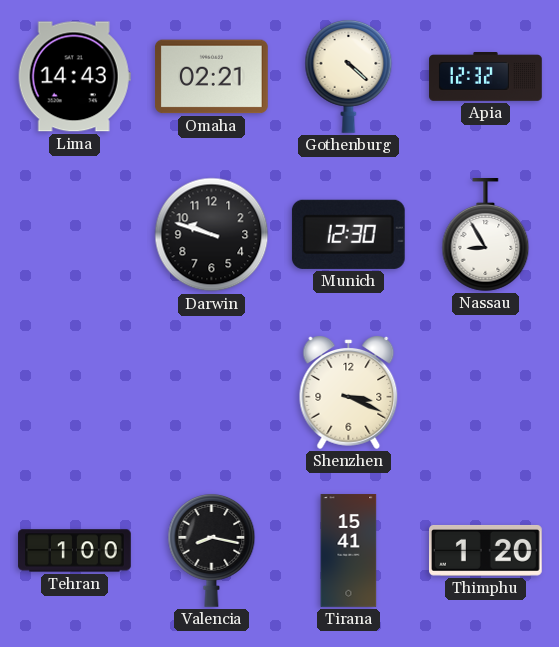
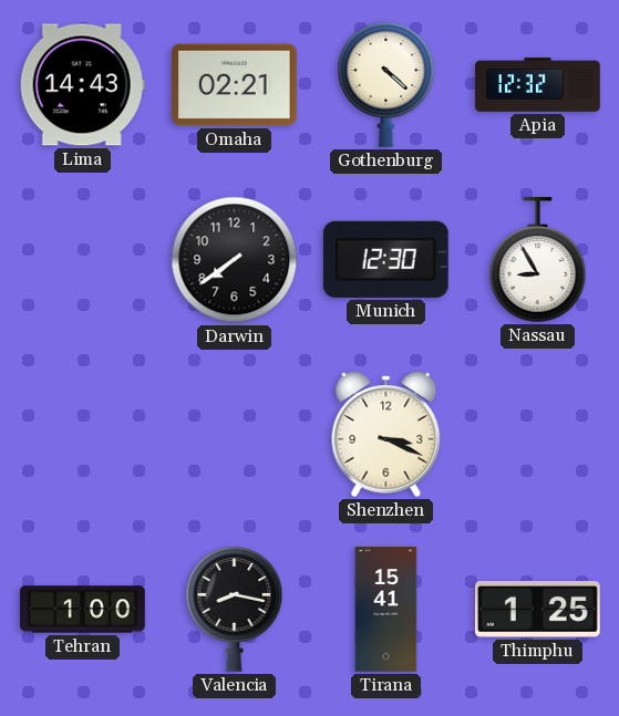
Darwin: 9:48 -> 7:39 (235, 260)
Thimphu: 1:20 -> 1:25 (538, 609)
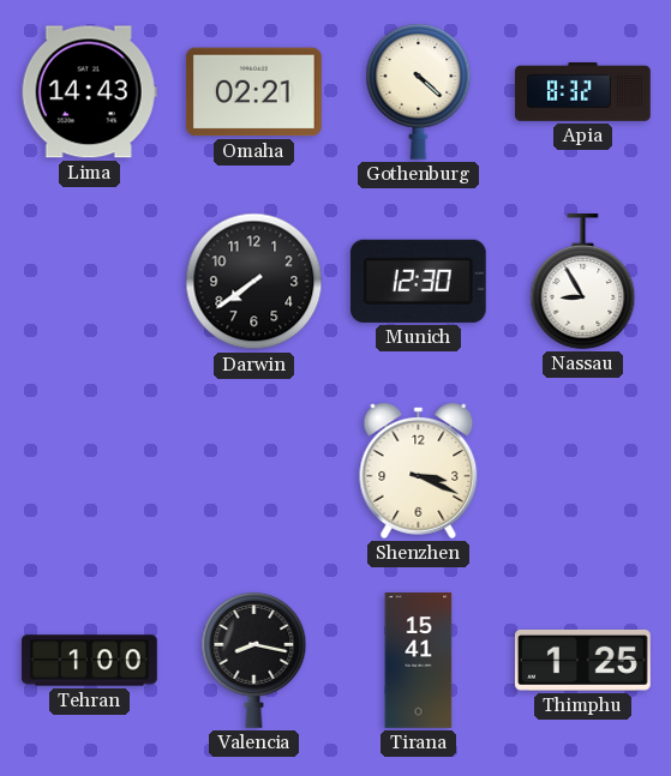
Apia: 12:32 -> 8:32 (583, 92)
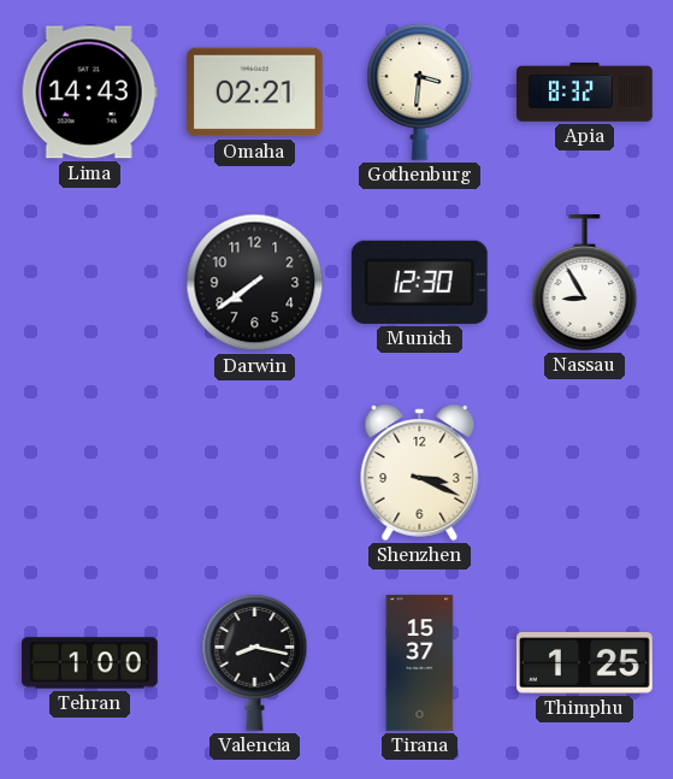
Gothenburg: 4:22 -> 3:31 (420, 92)
Tirana: 15:41 -> 15:37 (420, 663)
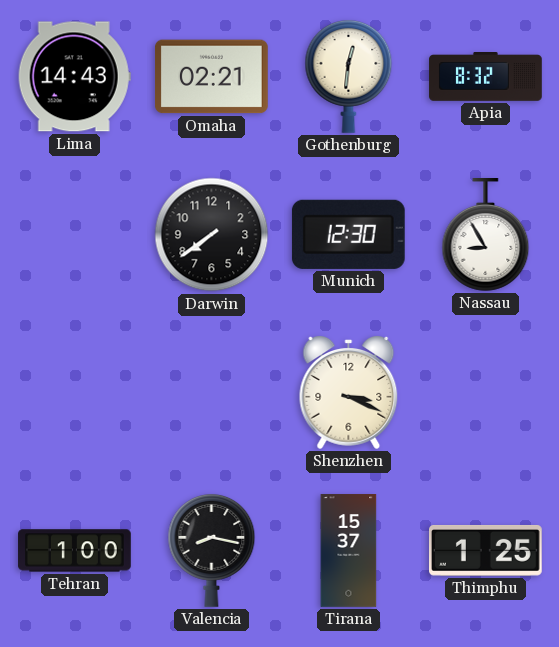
Gothenburg: 3:31 -> 12:31 (349, 76)
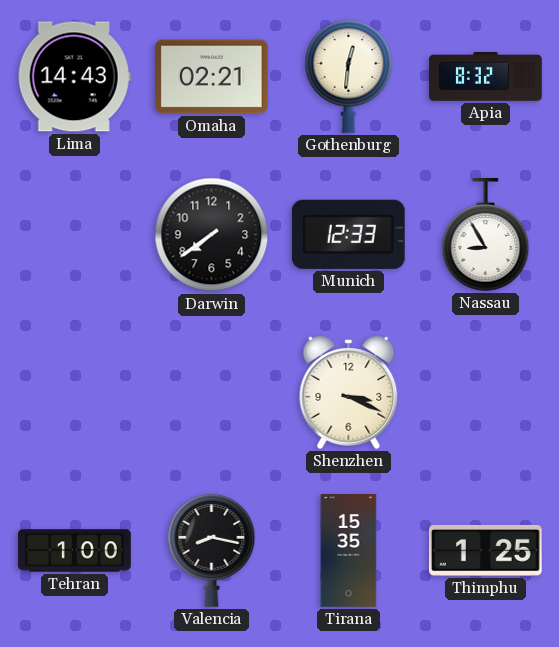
Munich: 12:30 -> 12:33 (348, 234)
Tirana: 15:37 -> 15:35 (349, 551)
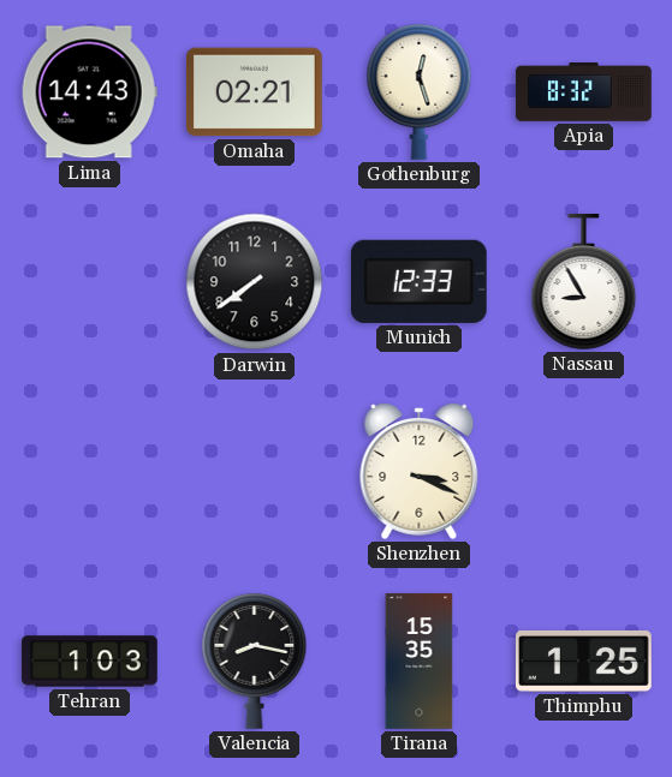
Gothenburg: 12:31 -> 12:27 (420, 91)
Tehran: 1:00 -> 1:03 (90, 662)
